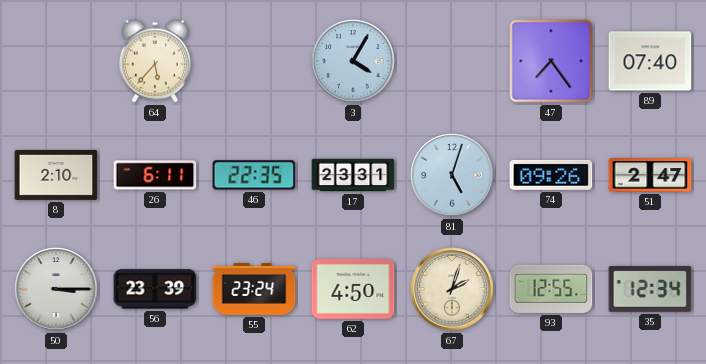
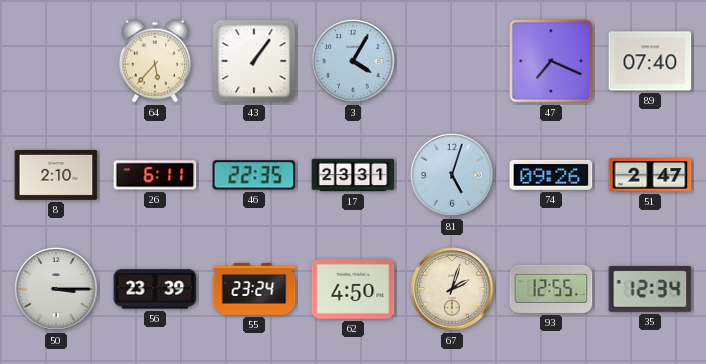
43: none -> 1:06 (254, 61)
47: 7:24 -> 7:19 (551, 61)
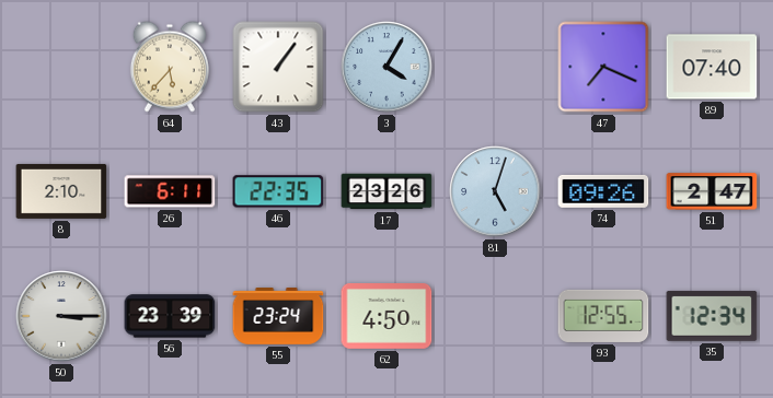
17: 23:31 -> 23:26 (386, 191)
67: 2:03 -> none (452, 289)
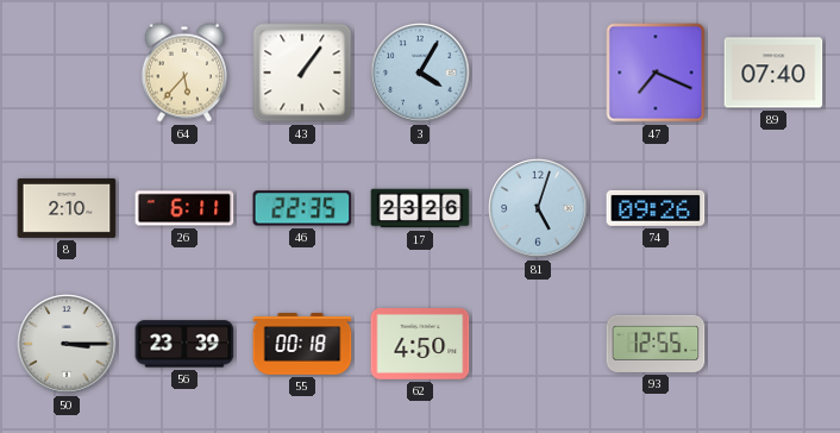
51: 2:47 -> none (712, 191)
55: 23:24 -> 00:18 (302, 344)
35: 12:34 -> none (712, 316)
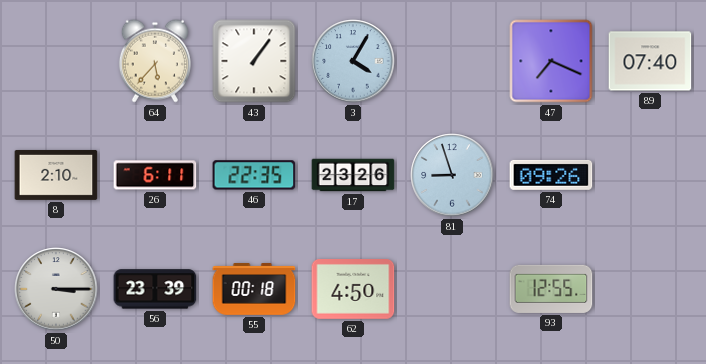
81: 5:03 -> 8:57 (452, 175)
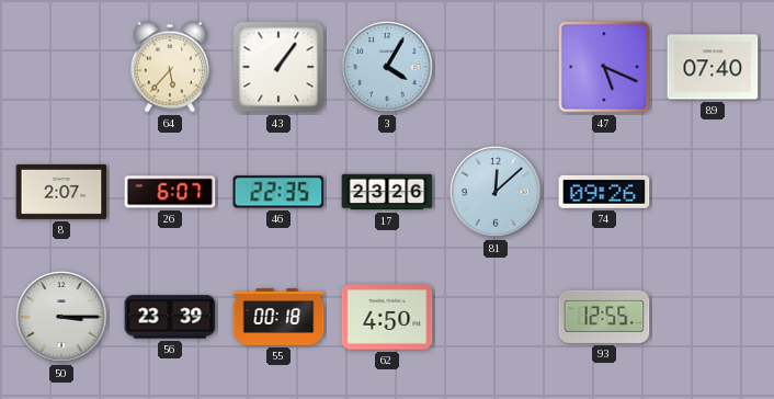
47: 7:19 -> 5:19 (604, 67)
8: 2:10 -> 2:07 (61, 192)
26: 6:11 -> 6:07 (170, 192)
81: 8:57 -> 12:08 (496, 192)
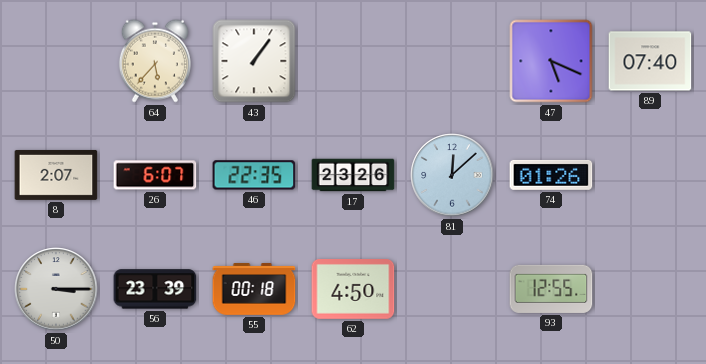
3: 4:05 -> none (387, 67)
74: 09:26 -> 01:26 (551, 175)
